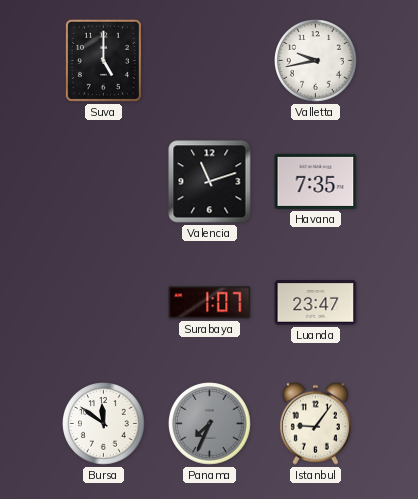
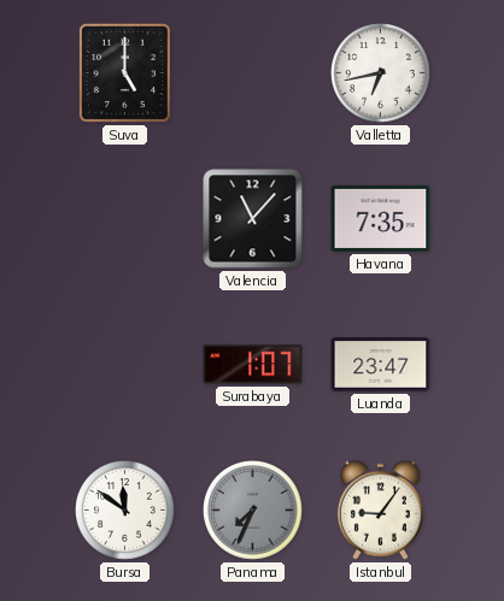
Valletta: 9:43 -> 6:43 (381, 73)
Valencia: 11:12 -> 11:07 (253, 219)
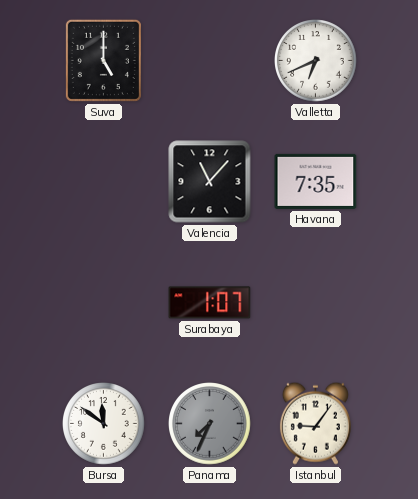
Valletta: 6:43 -> 6:41 (316, 61)
Luanda: 23:47 -> none (381, 365)
